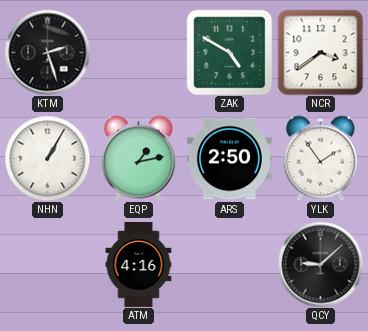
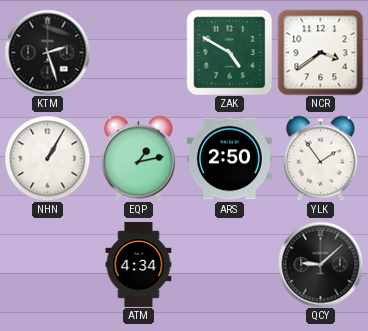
ATM: 4:16 -> 4:34 (139, 264)
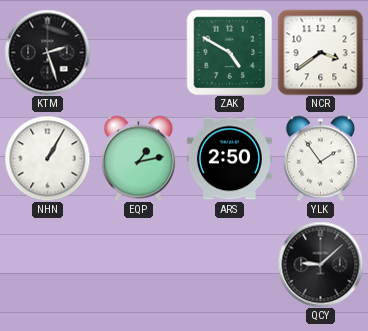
ATM: 4:34 -> none (139, 264)
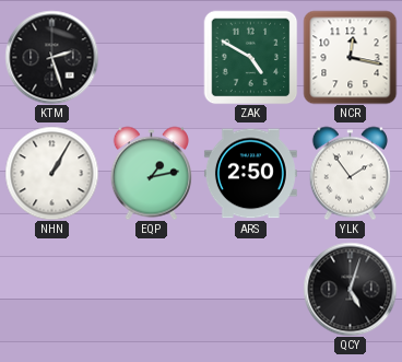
NCR: 3:39 -> 12:17 (350, 57)
QCY: 9:08 -> 5:03 (350, 289)
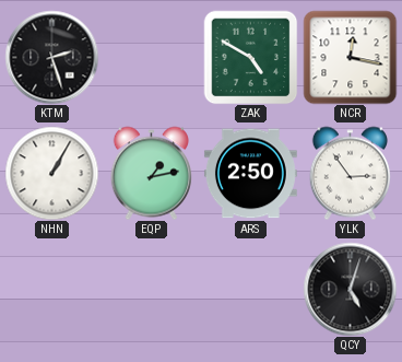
YLK: 1:54 -> 2:54 (350, 173)
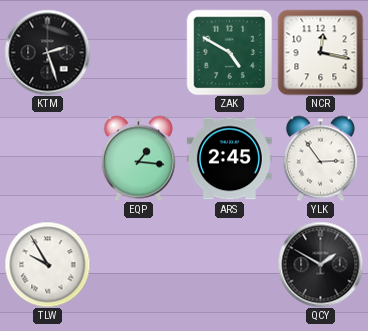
NHN: 1:05 -> none (51, 173)
EQP: 1:13 -> 1:16 (138, 158)
ARS: 2:50 -> 2:45 (229, 159)
TLW: none -> 9:55 (47, 264)
QCY: 5:03 -> 1:50 (320, 264)
